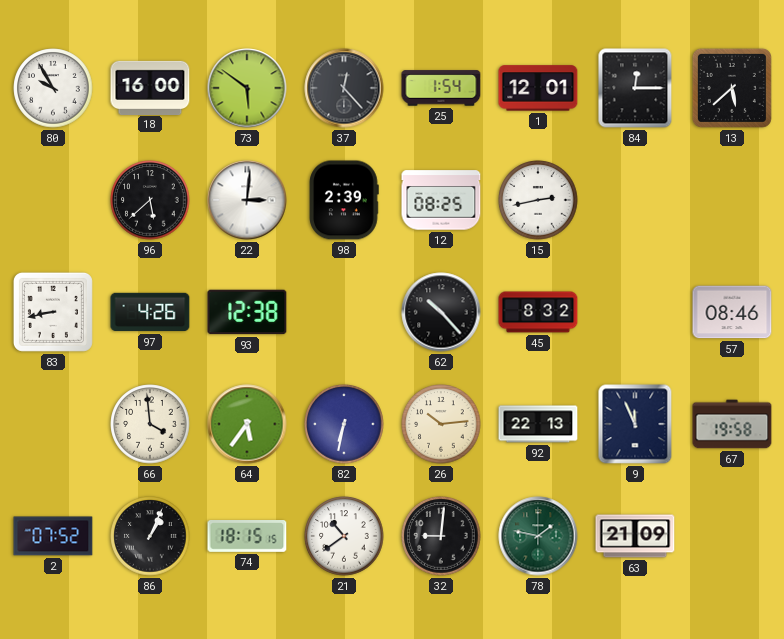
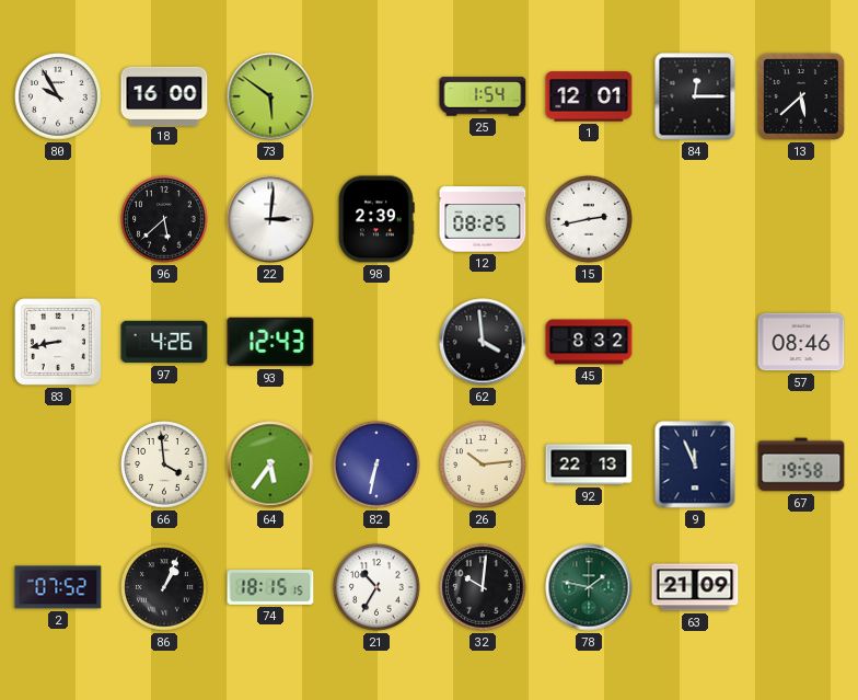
37: 12:23 -> none (344, 88)
93: 12:38 -> 12:43 (270, 342)
62: 10:23 -> 3:59 (483, 342)
21: 10:39 -> 10:35 (376, 587)
32: 9:01 -> 10:01 (483, 587)
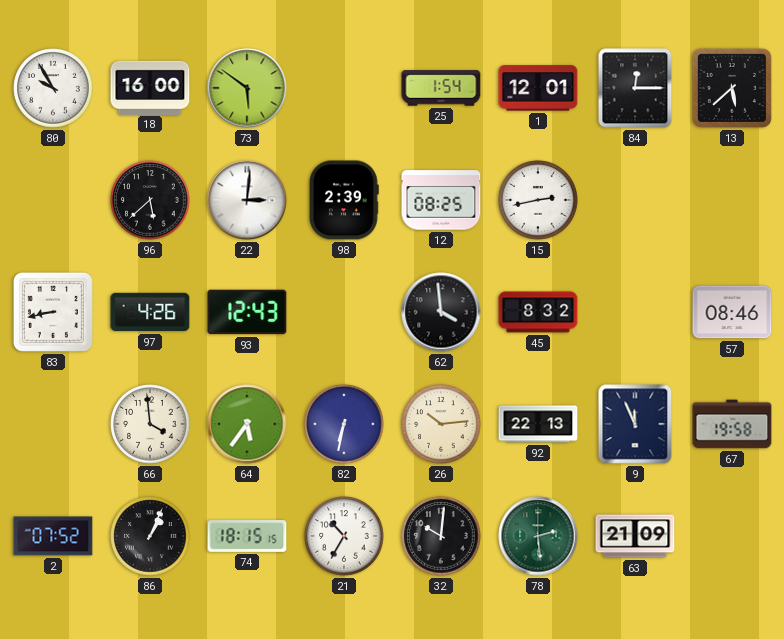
78: 1:47 -> 2:29 (538, 536)
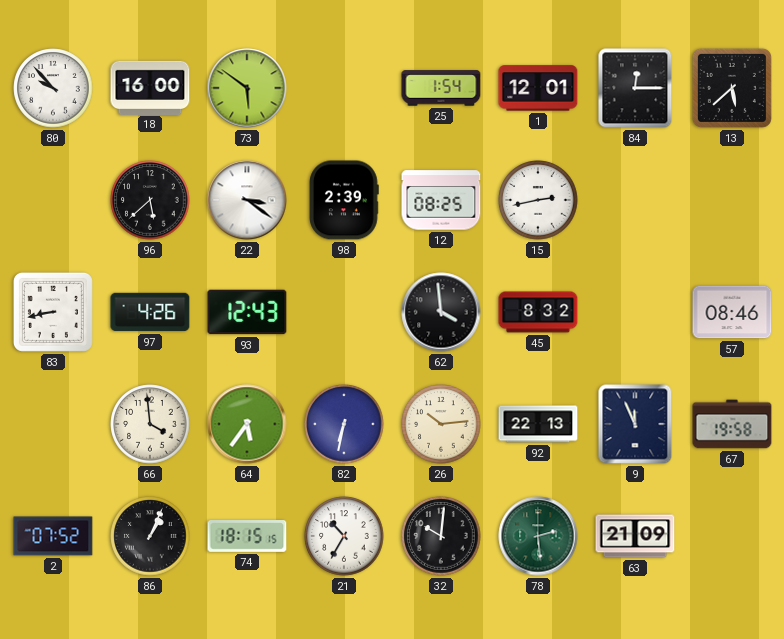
80: 9:55 -> 9:53 (53, 88)
22: 3:01 -> 3:21 (247, 200)
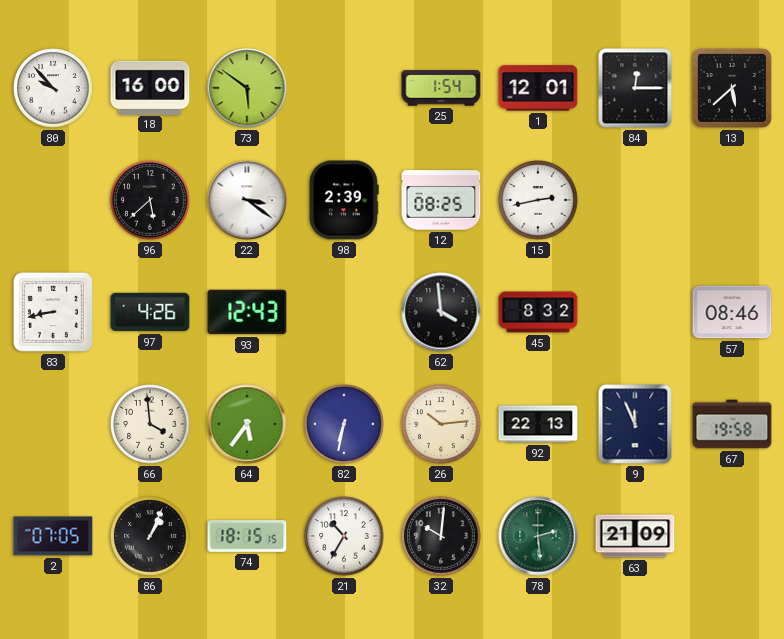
2: 07:52 -> 07:05 (53, 536)
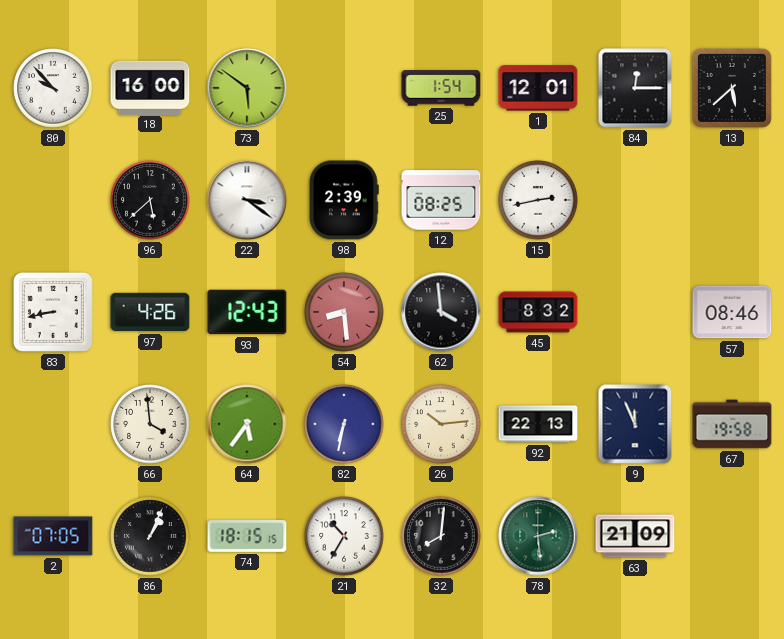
54: none -> 8:29 (344, 312)
32: 10:01 -> 8:01 (441, 536)
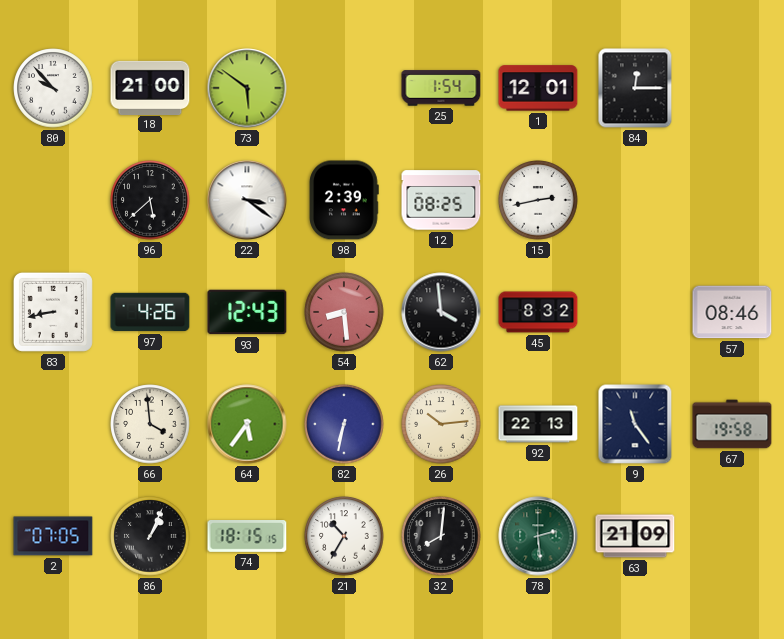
18: 16:00 -> 21:00 (150, 87)
13: 5:38 -> none (732, 88)
9: 11:56 -> 11:24 (635, 424)
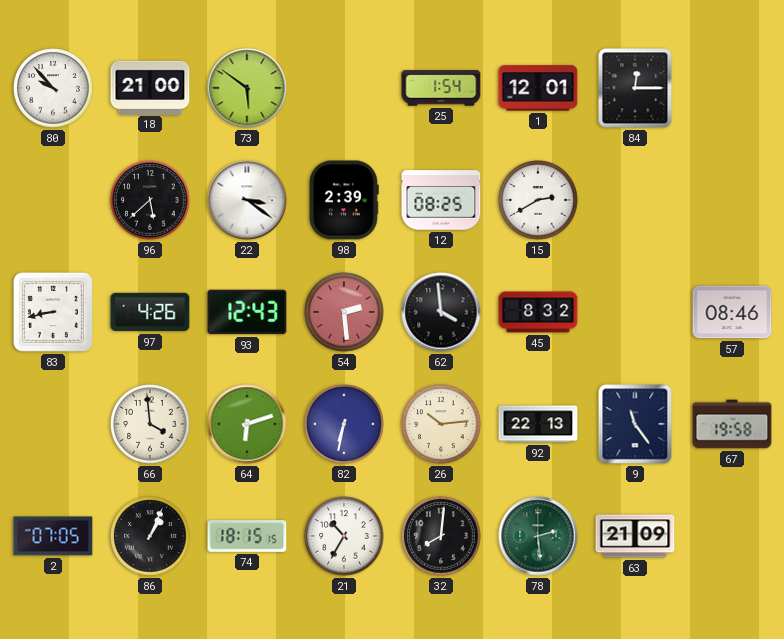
15: 2:43 -> 2:40 (538, 200)
54: 8:29 -> 2:29 (344, 312)
64: 5:36 -> 6:12 (247, 424)
